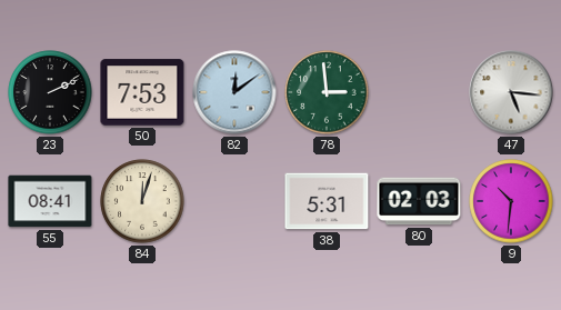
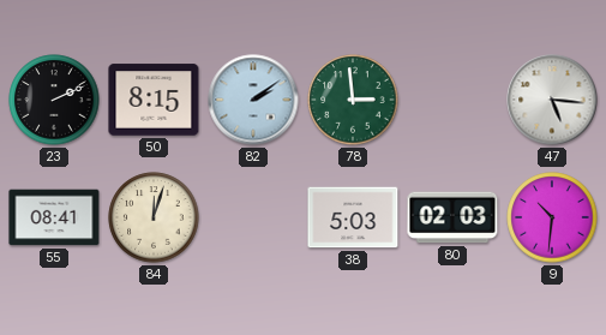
50: 7:53 -> 8:15 (154, 100)
82: 12:09 -> 2:09 (253, 100)
38: 5:31 -> 5:03 (353, 217)
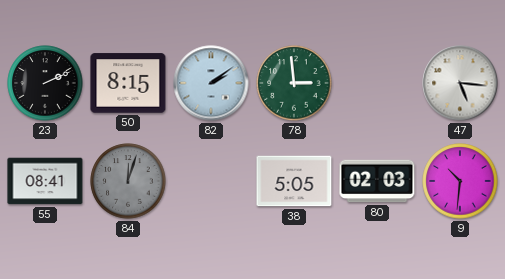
84 dial: cream -> grey (128, 181)
38: 5:03 -> 5:05 (294, 181)
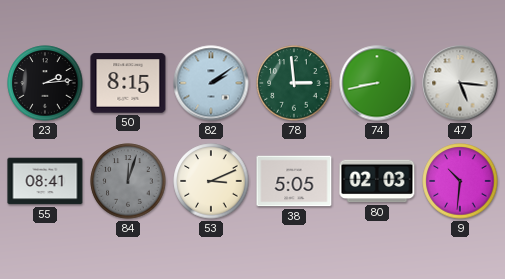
23: 2:11 -> 2:14 (45, 83)
74: none -> 8:43 (377, 83)
53: none -> 3:11 (211, 181)
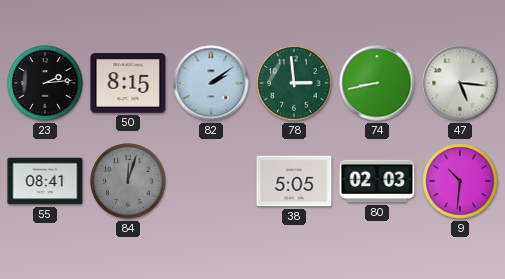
53: 3:11 -> none (211, 181)
